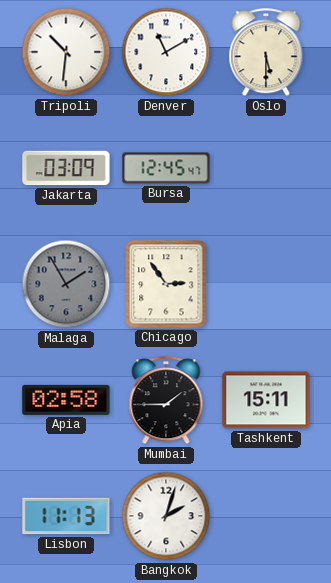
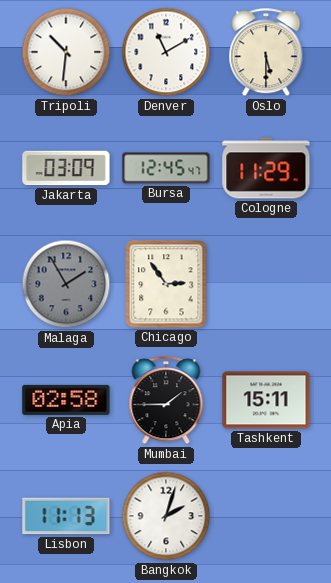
Cologne: none -> 11:29 (266, 168)
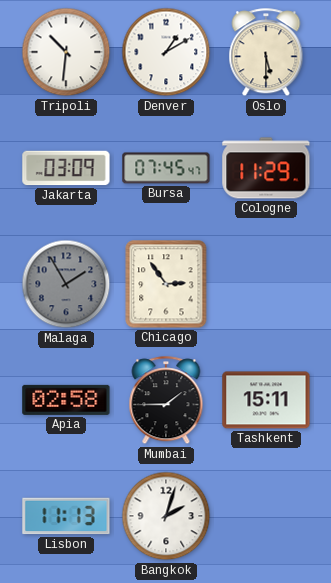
Denver: 11:10 -> 1:10 (166, 52)
Bursa: 12:45 -> 07:45 (166, 168)
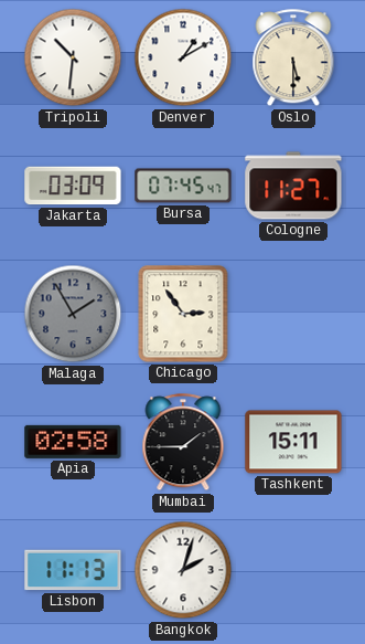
Cologne: 11:29 -> 11:27 (293, 186)
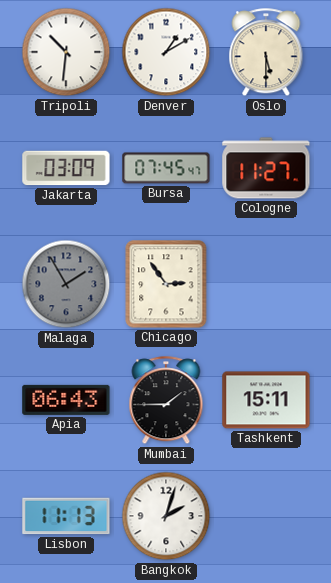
Apia: 02:58 -> 06:43 (66, 400)
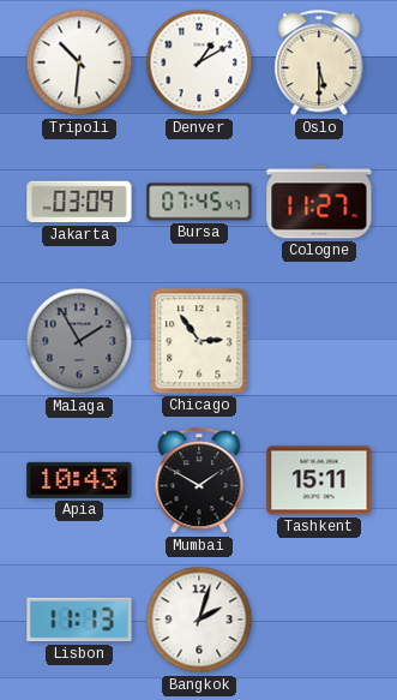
Apia: 06:43 -> 10:43 (79, 480)
Mumbai: 1:45 -> 1:50 (199, 481)
